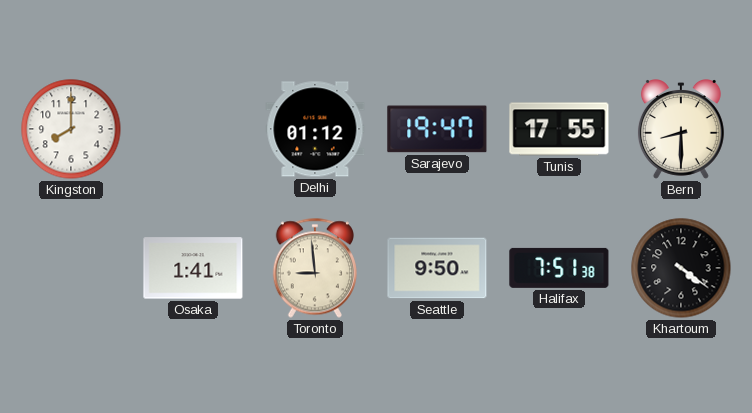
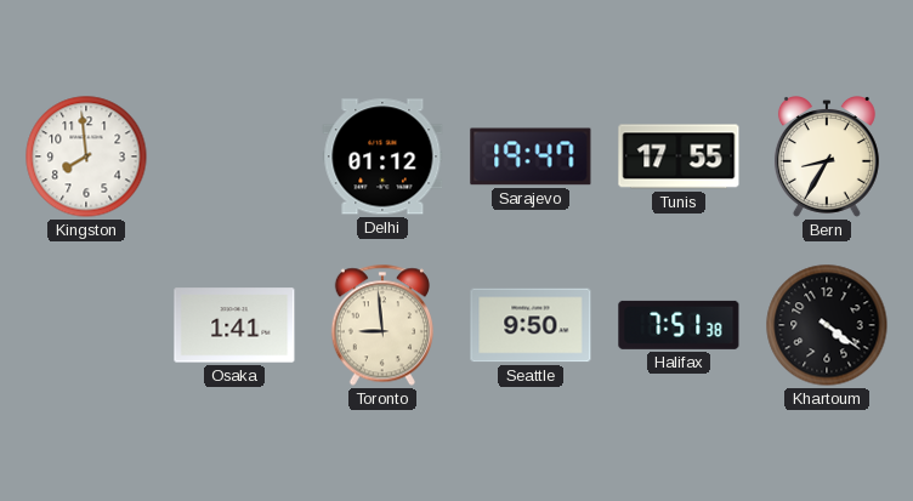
Kingston: 8:00 -> 7:59 (86, 156)
Bern: 8:30 -> 8:35 (827, 158)
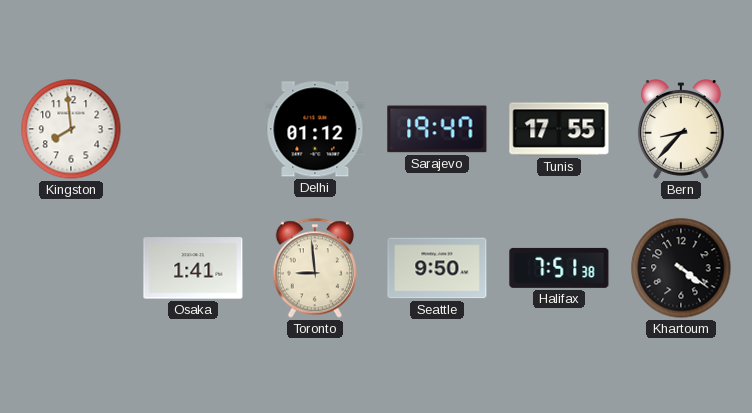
Bern: 8:35 -> 8:37 (681, 130)
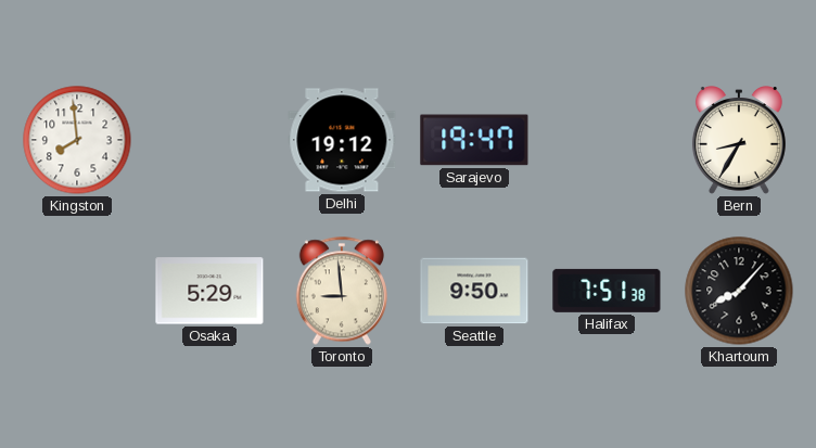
Delhi: 01:12 -> 19:12 (342, 140)
Tunis: 17:55 -> none (559, 129)
Bern: 8:37 -> 8:35 (739, 141)
Osaka: 1:41 -> 5:29 (209, 291)
Khartoum: 4:21 -> 8:07 (739, 291)
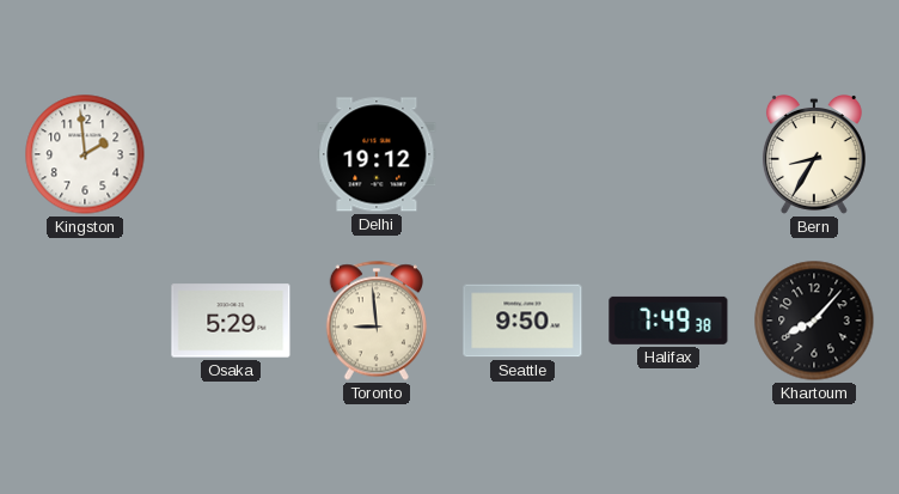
Kingston: 7:59 -> 1:59 (85, 154)
Sarajevo: 19:47 -> none (474, 140)
Halifax: 7:51 -> 7:49 (668, 321)
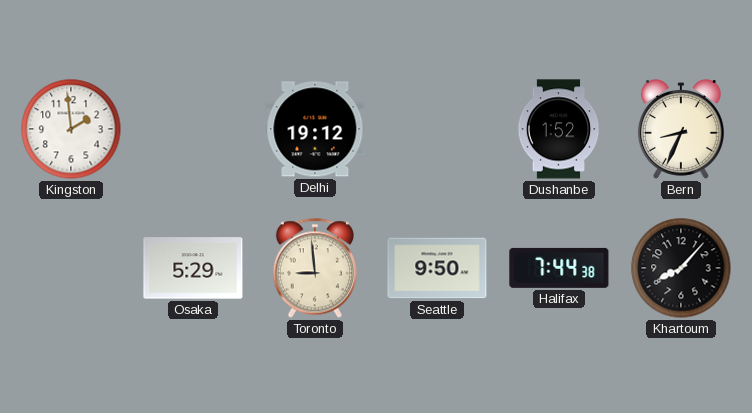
Dushanbe: none -> 1:52 (559, 129)
Bern: 8:35 -> 8:34 (681, 130)
Halifax: 7:49 -> 7:44 (559, 268)
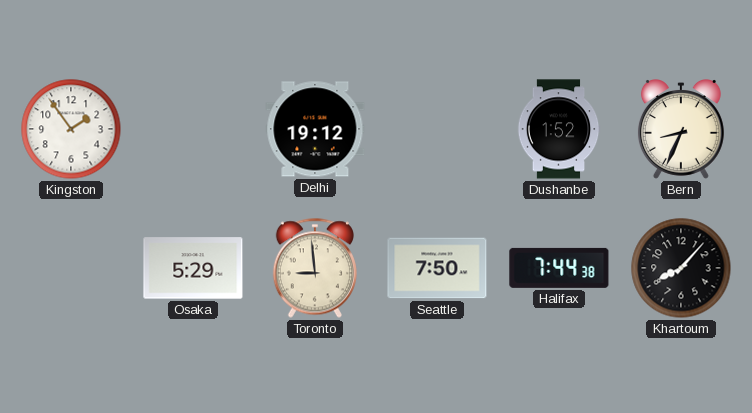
Kingston: 1:59 -> 1:54 (71, 129)
Seattle: 9:50 -> 7:50 (437, 268)
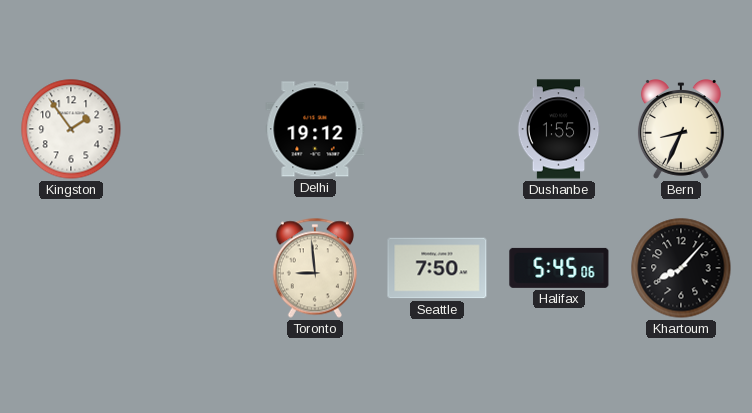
Dushanbe: 1:52 -> 1:55 (559, 129)
Osaka: 5:29 -> none (193, 268)
Halifax: 7:44 -> 5:45 (559, 268)
